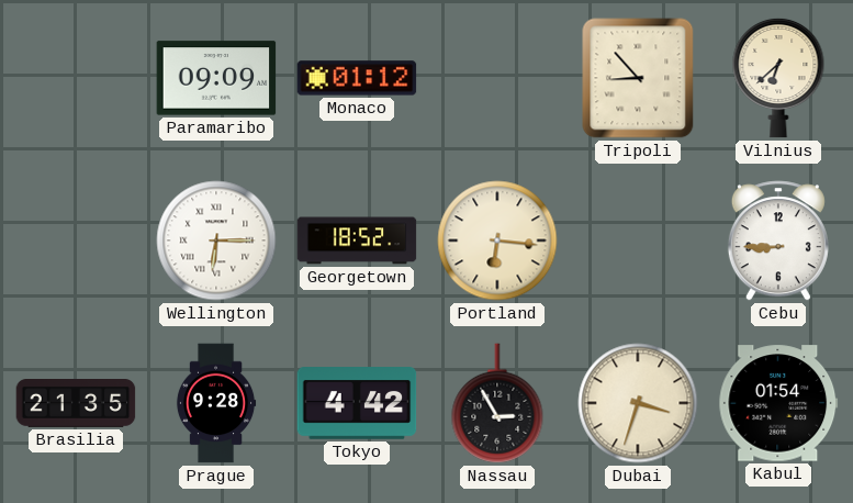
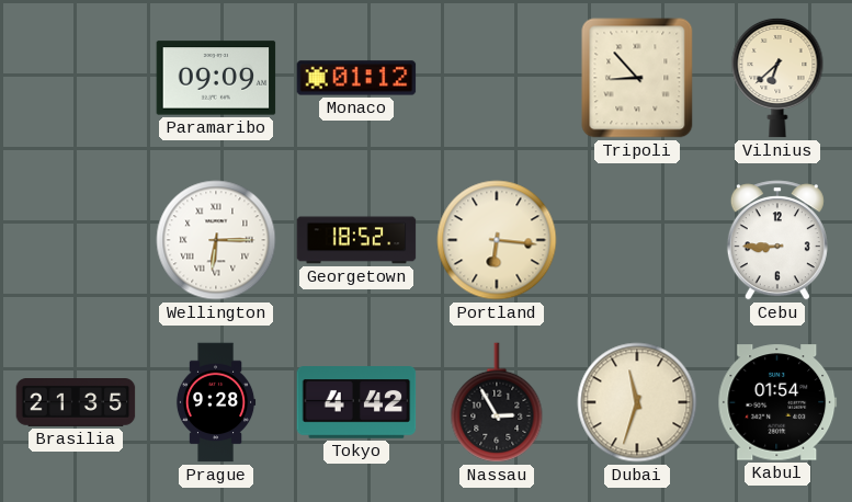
Dubai: 3:33 -> 11:33 (637, 402)
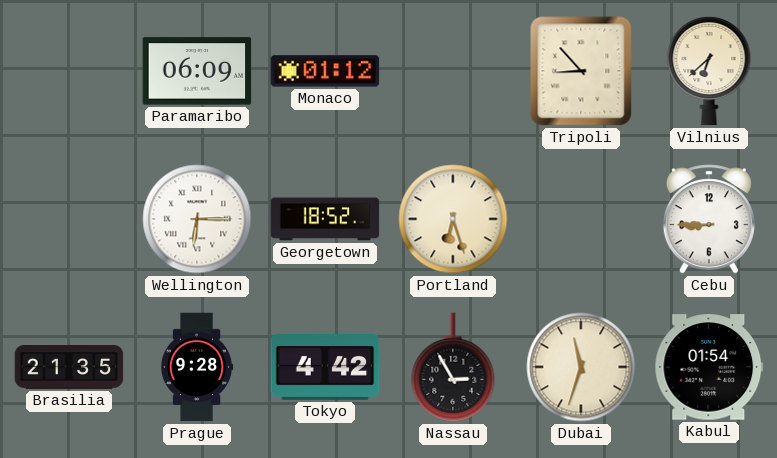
Paramaribo: 09:09 -> 06:09 (197, 71)
Portland: 6:16 -> 6:27 (453, 219)
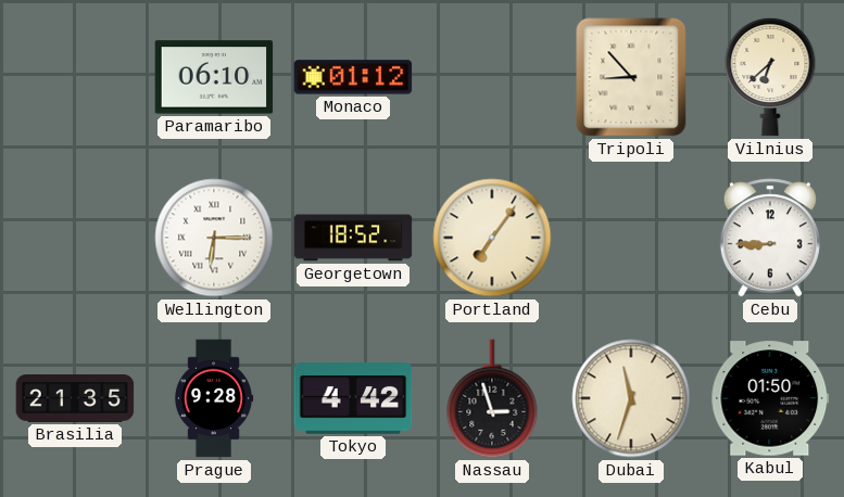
Paramaribo: 06:09 -> 06:10 (214, 77)
Portland: 6:27 -> 7:06 (492, 238)
Nassau: 2:55 -> 2:57 (492, 398)
Kabul: 01:54 -> 01:50 (770, 398)
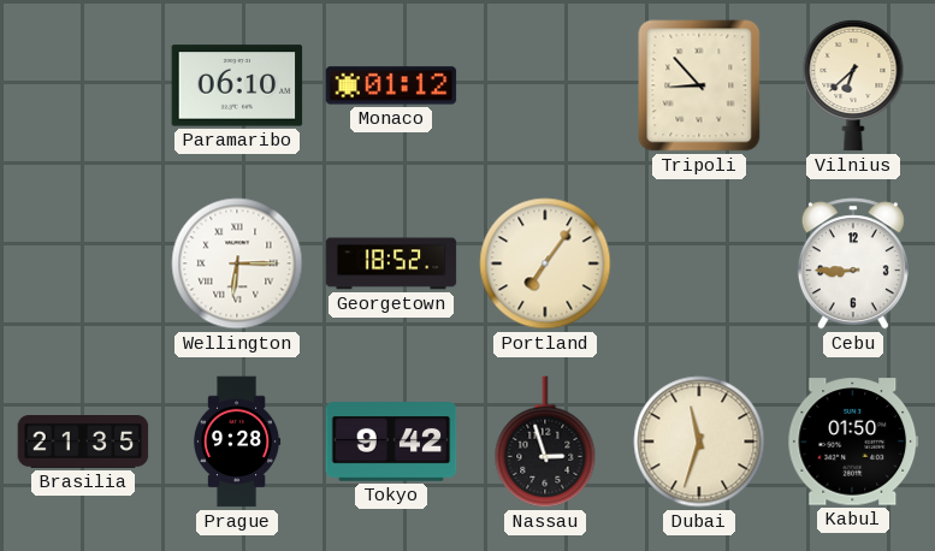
Tokyo: 4:42 -> 9:42 (391, 442)
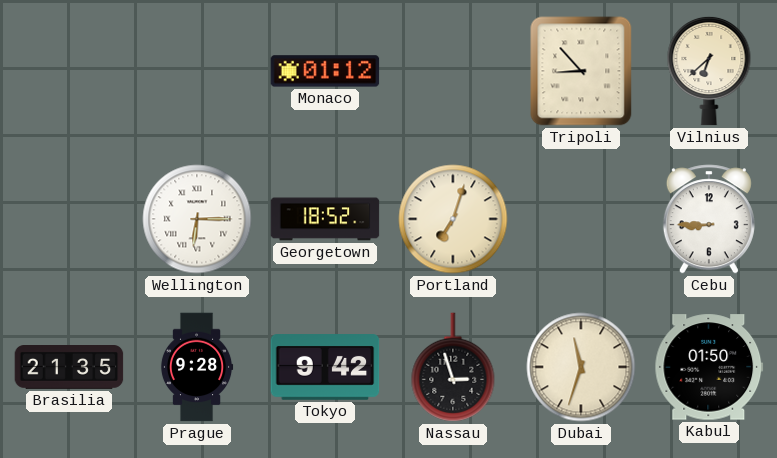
Paramaribo: 06:10 -> none (237, 85)
Portland: 7:06 -> 7:03 (453, 219)
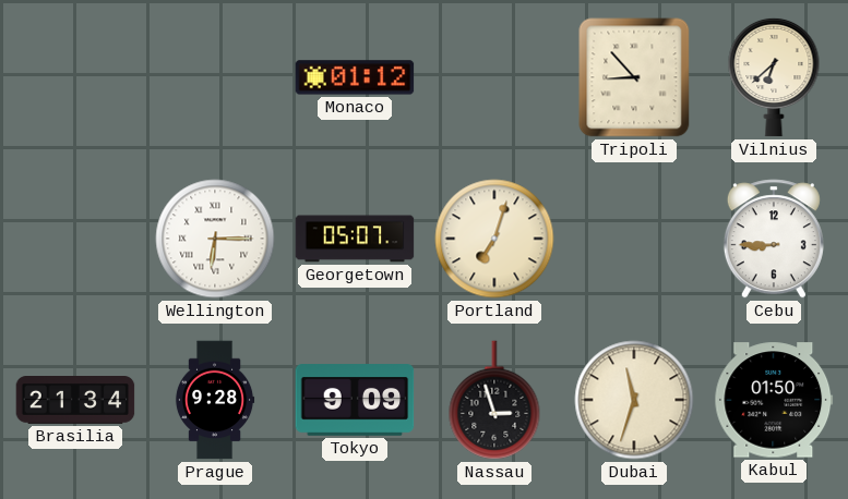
Georgetown: 18:52 -> 05:07 (355, 239)
Brasilia: 21:35 -> 21:34 (75, 401)
Tokyo: 9:42 -> 9:09 (355, 400)
